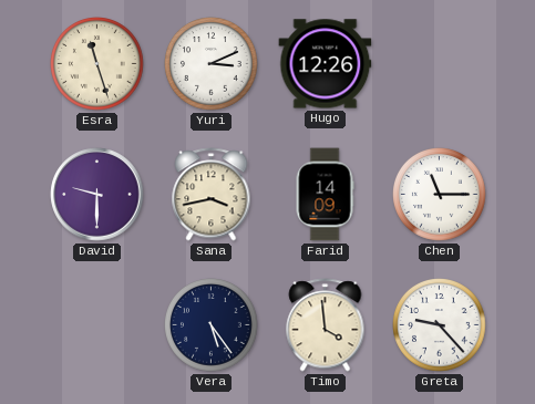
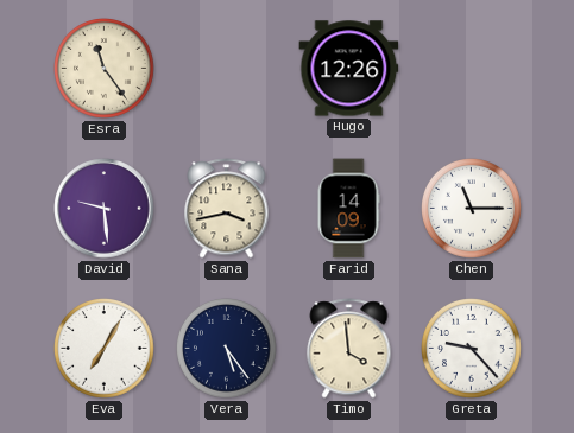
Esra: 11:27 -> 11:24 (105, 69)
Yuri: 3:11 -> none (212, 64)
David: 9:30 -> 9:29 (105, 209)
Eva: none -> 7:05 (105, 349)
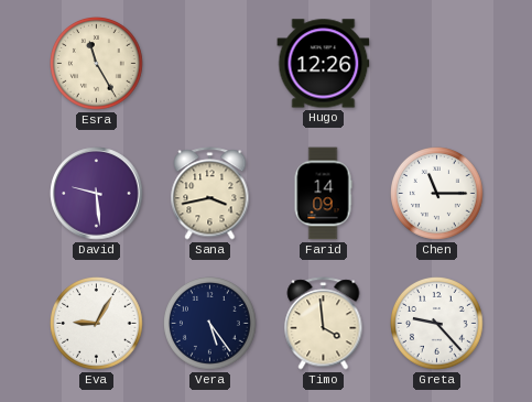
Esra: 11:24 -> 11:25 (97, 64)
Eva: 7:05 -> 9:05 (97, 324)
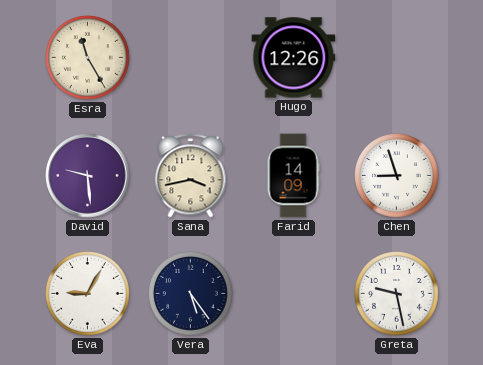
Chen: 11:15 -> 8:57 (397, 176)
Timo: 3:59 -> none (324, 324)
Greta: 9:23 -> 9:28 (397, 294)
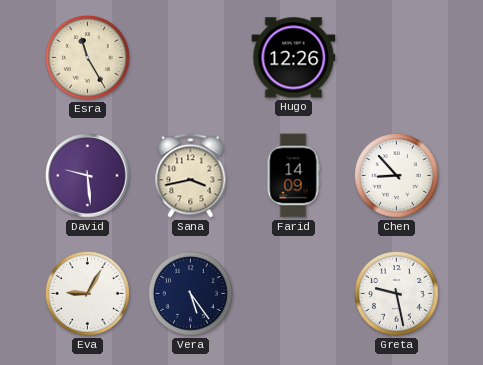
Chen: 8:57 -> 8:53 (397, 176)
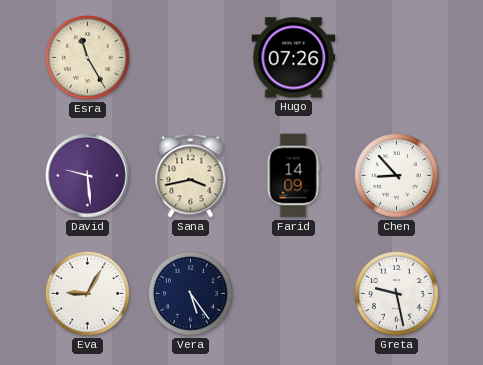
Hugo: 12:26 -> 07:26 (294, 58)
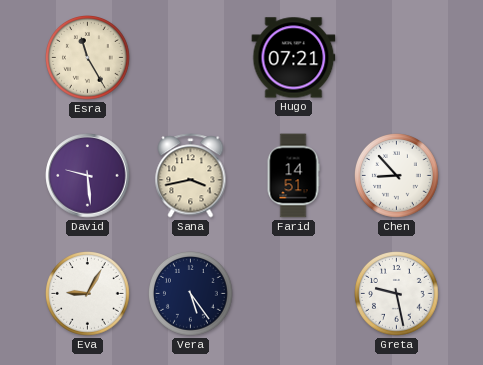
Hugo: 07:26 -> 07:21 (294, 58)
Farid: 14:09 -> 14:51 (293, 176)
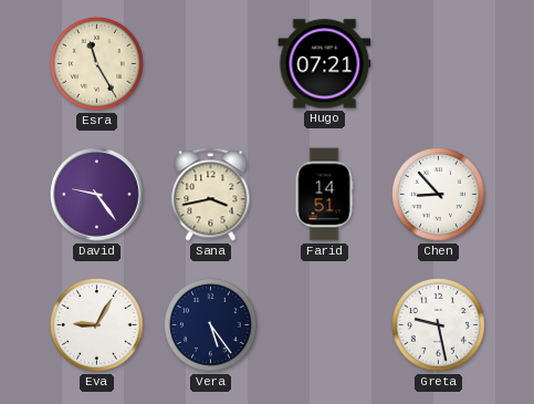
David: 9:29 -> 9:24 (97, 195)
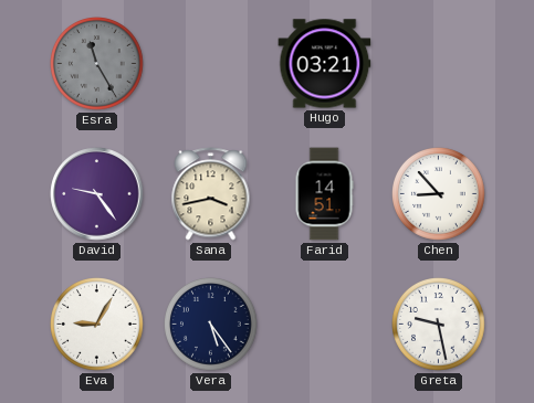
Esra dial: cream -> grey (97, 64)
Hugo: 07:21 -> 03:21 (325, 64)
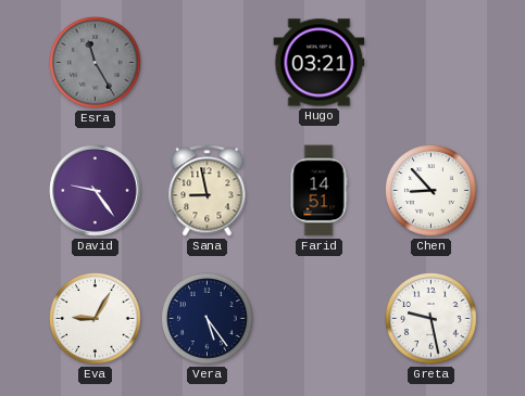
Sana: 3:43 -> 8:58 (208, 191)
